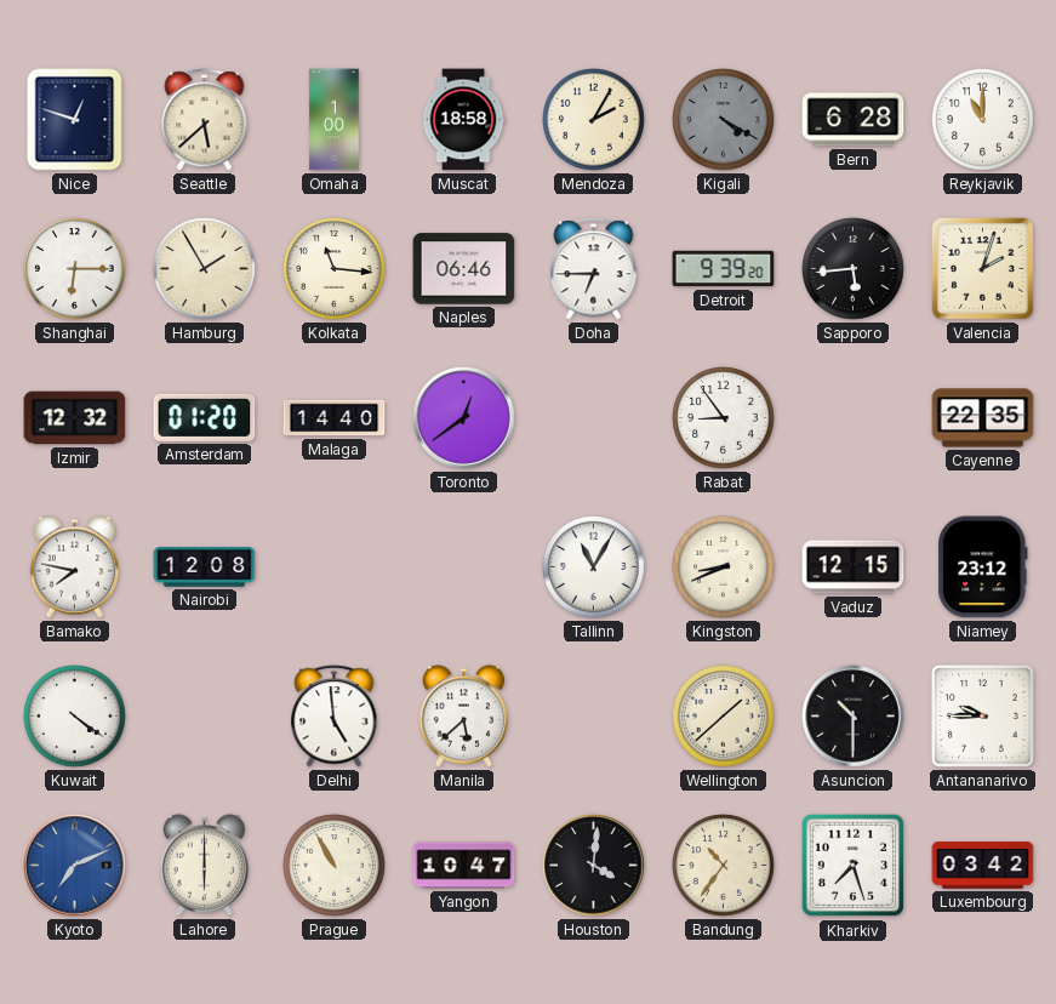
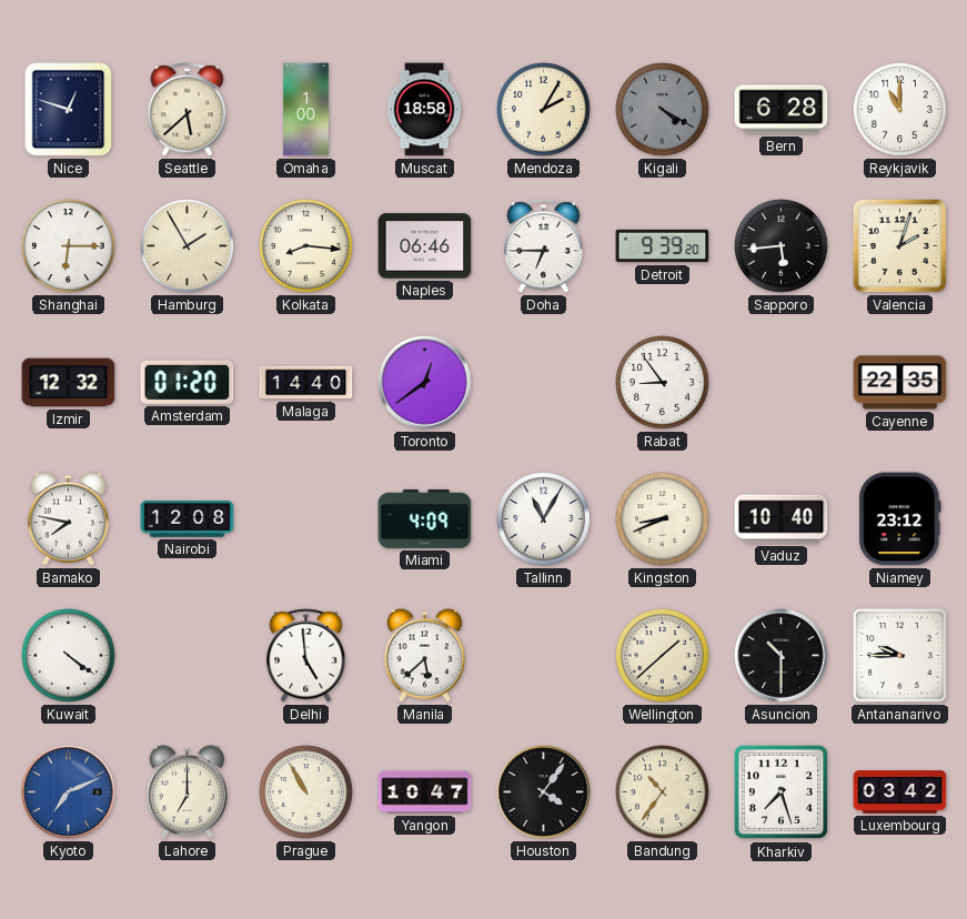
Kolkata: 11:16 -> 8:16 (306, 246)
Miami: none -> 4:09 (425, 518)
Vaduz: 12:15 -> 10:40 (782, 519)
Lahore: 6:00 -> 7:00 (188, 792)
Houston: 4:01 -> 4:06 (544, 792)
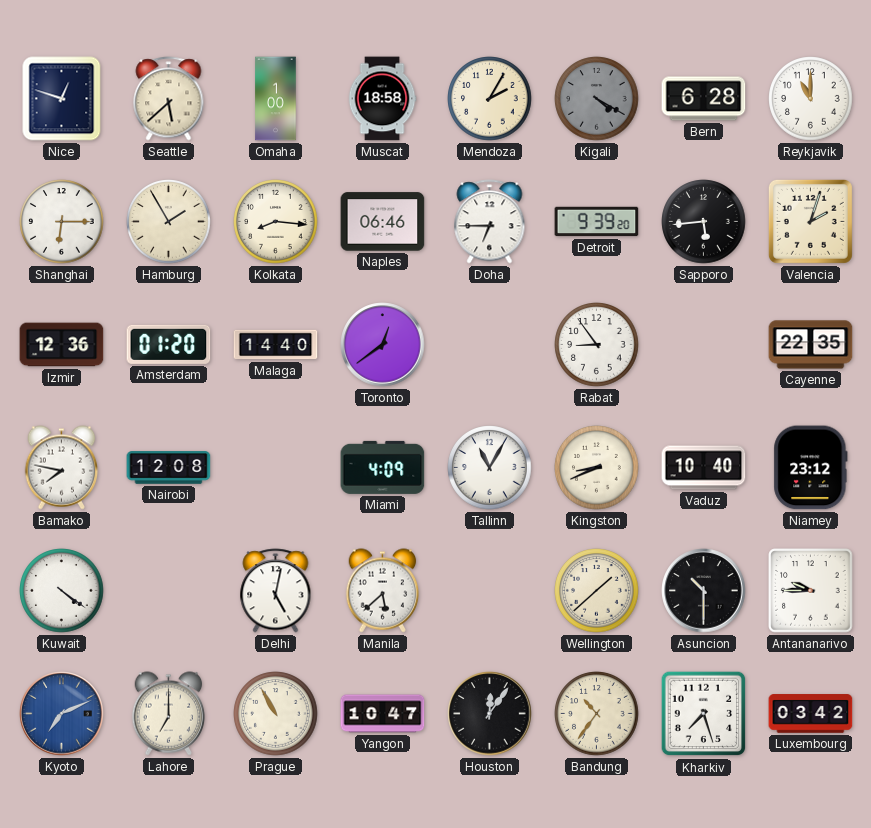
Izmir: 12:32 -> 12:36 (62, 345)
Delhi: 4:59 -> 5:02 (276, 591)
Houston: 4:06 -> 12:06 (490, 714)
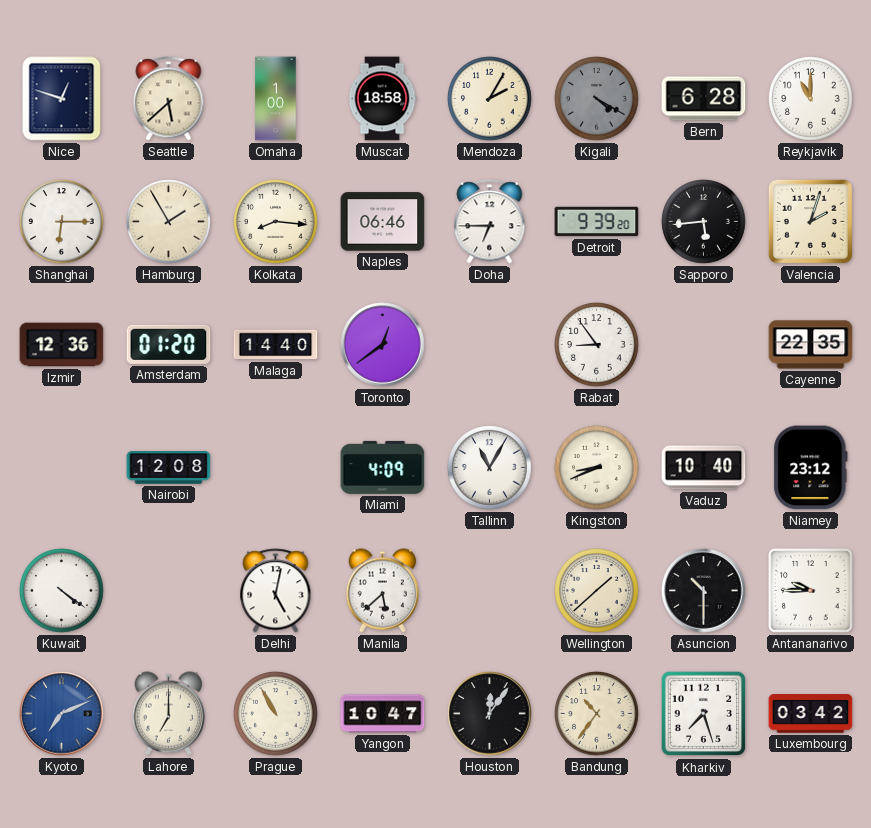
Bamako: 7:47 -> none (62, 468)
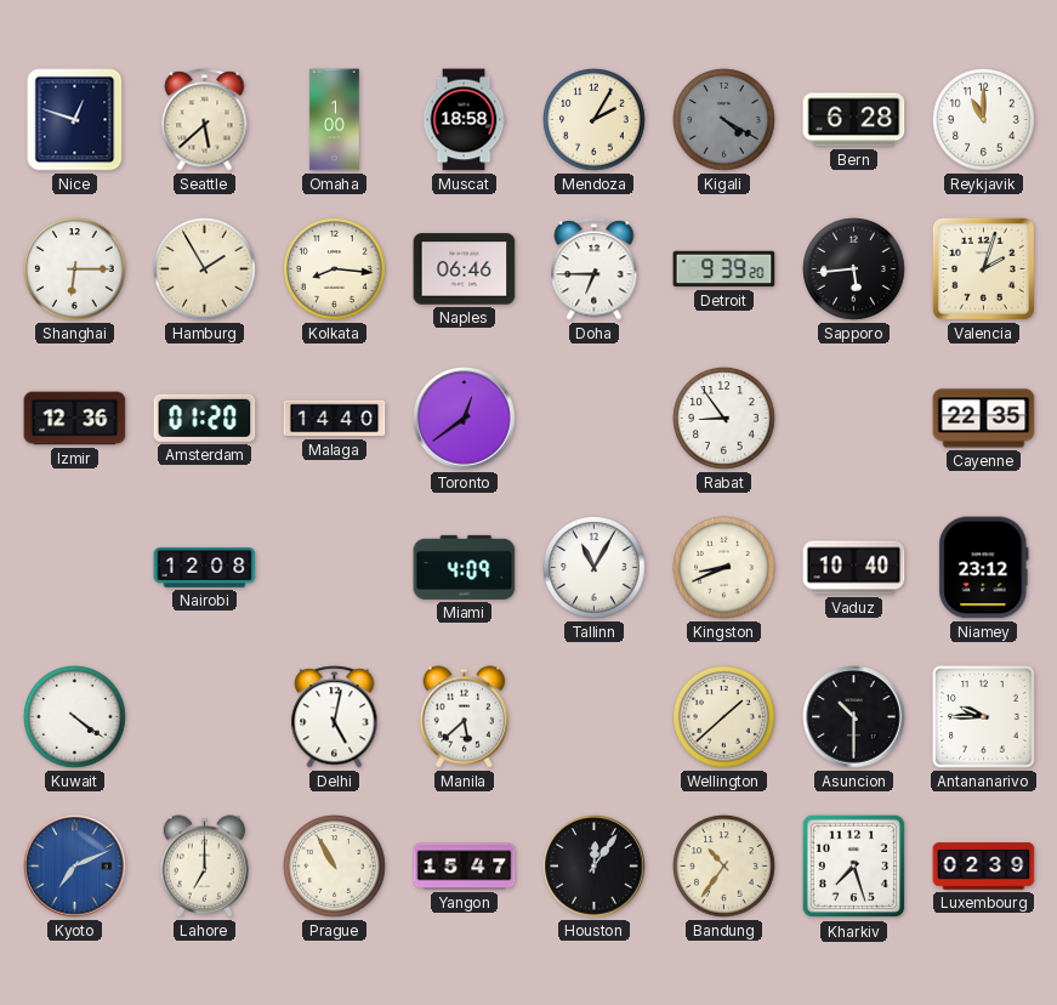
Yangon: 10:47 -> 15:47 (465, 867)
Luxembourg: 03:42 -> 02:39 (984, 867)
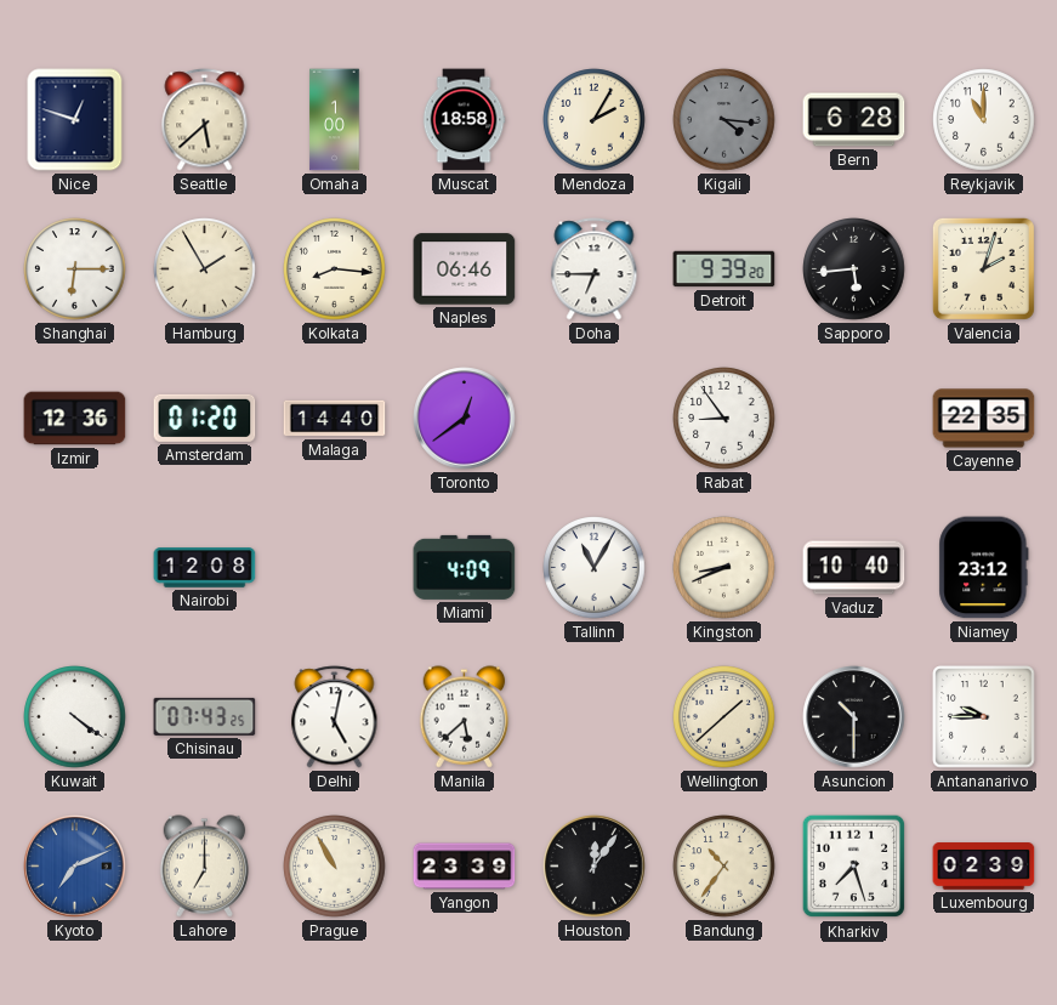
Kigali: 4:20 -> 4:16 (724, 120)
Chisinau: none -> 07:43 (205, 716)
Yangon: 15:47 -> 23:39 (465, 867)
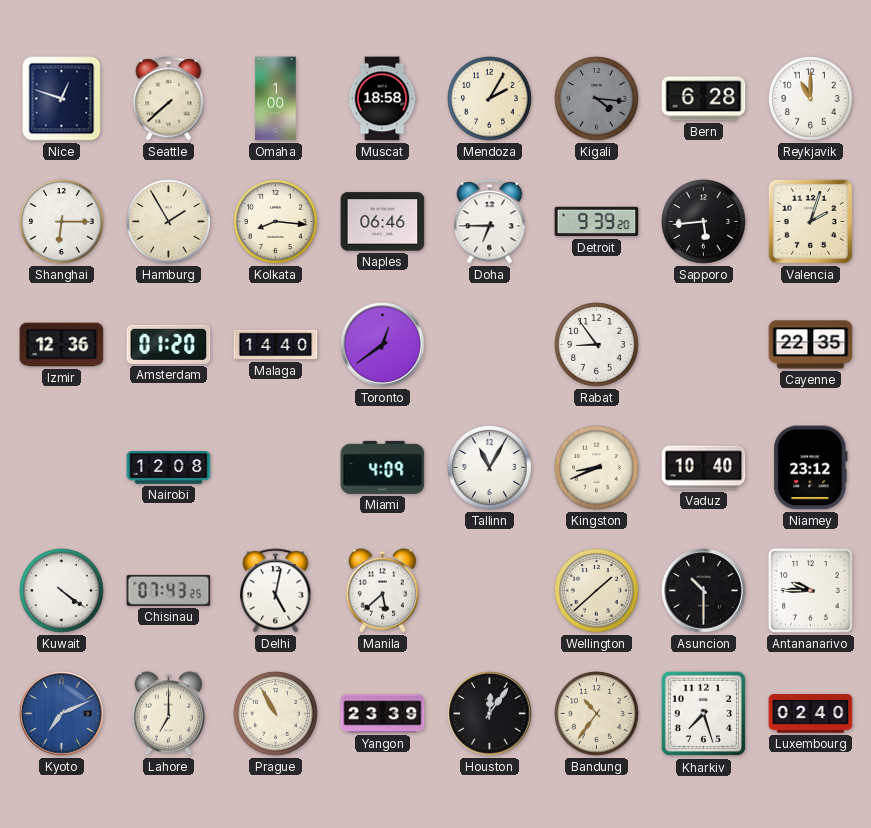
Seattle: 5:38 -> 7:38 (169, 99)
Luxembourg: 02:39 -> 02:40 (811, 714)
